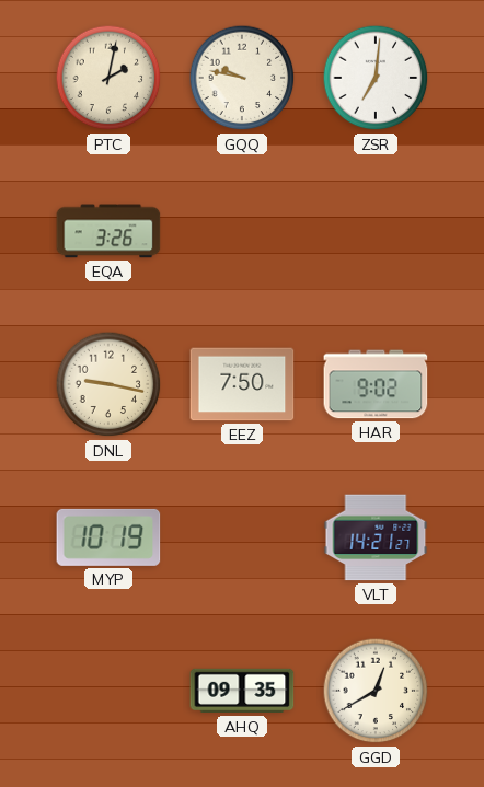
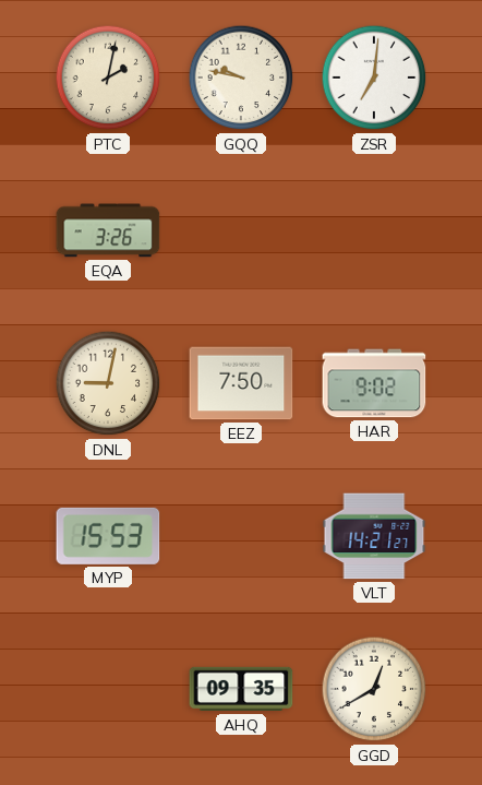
DNL: 9:17 -> 9:02 (108, 383)
MYP: 10:19 -> 15:53 (108, 536)
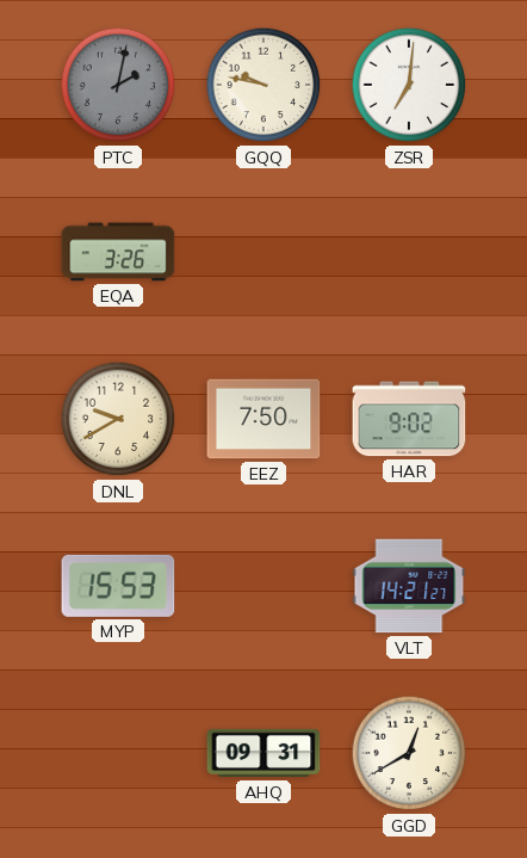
PTC dial: cream -> grey (118, 85)
DNL: 9:02 -> 9:40 (118, 419)
AHQ: 09:35 -> 09:31 (263, 753)
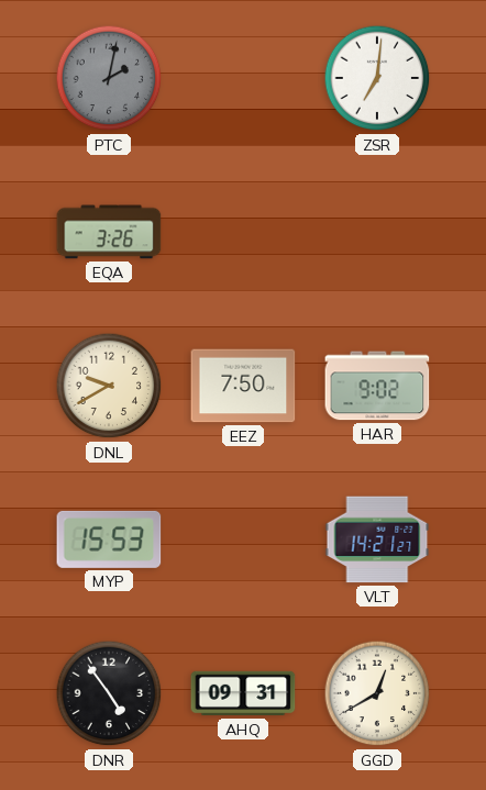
GQQ: 9:47 -> none (263, 85)
DNR: none -> 4:54 (109, 693)
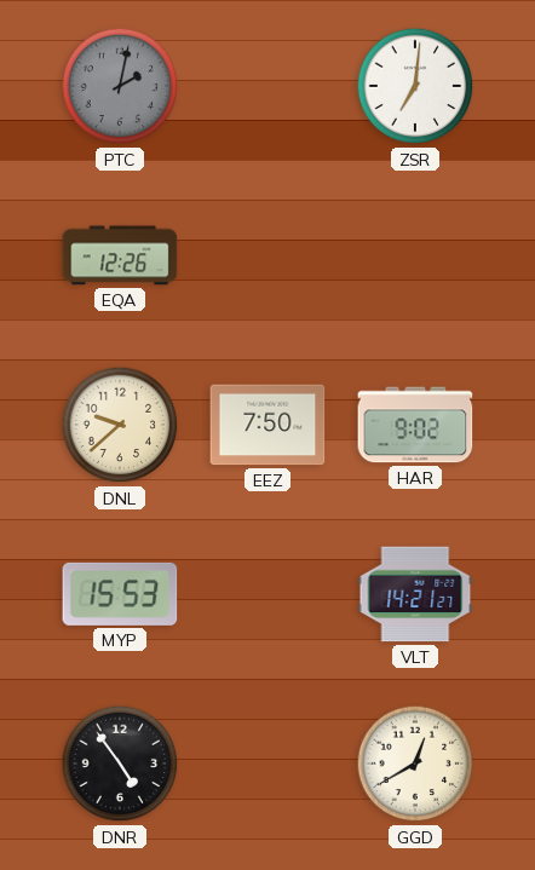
EQA: 3:26 -> 12:26 (120, 255)
DNL: 9:40 -> 9:38 (120, 425)
AHQ: 09:31 -> none (243, 693)
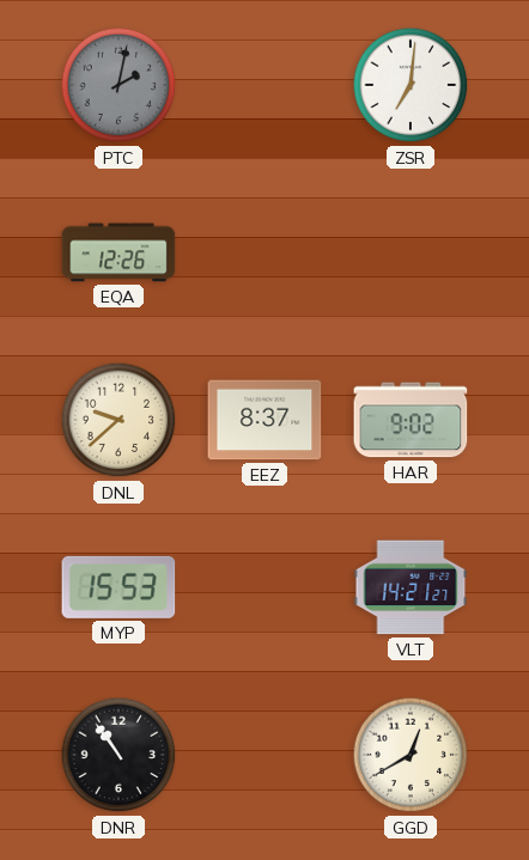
EEZ: 7:50 -> 8:37 (264, 420)
DNR: 4:54 -> 10:54 (118, 755)
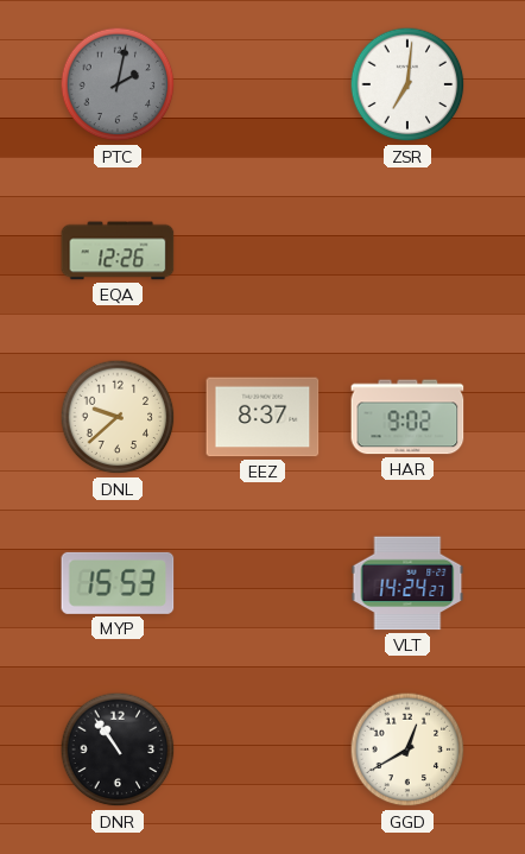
VLT: 14:21 -> 14:24 (407, 583)
